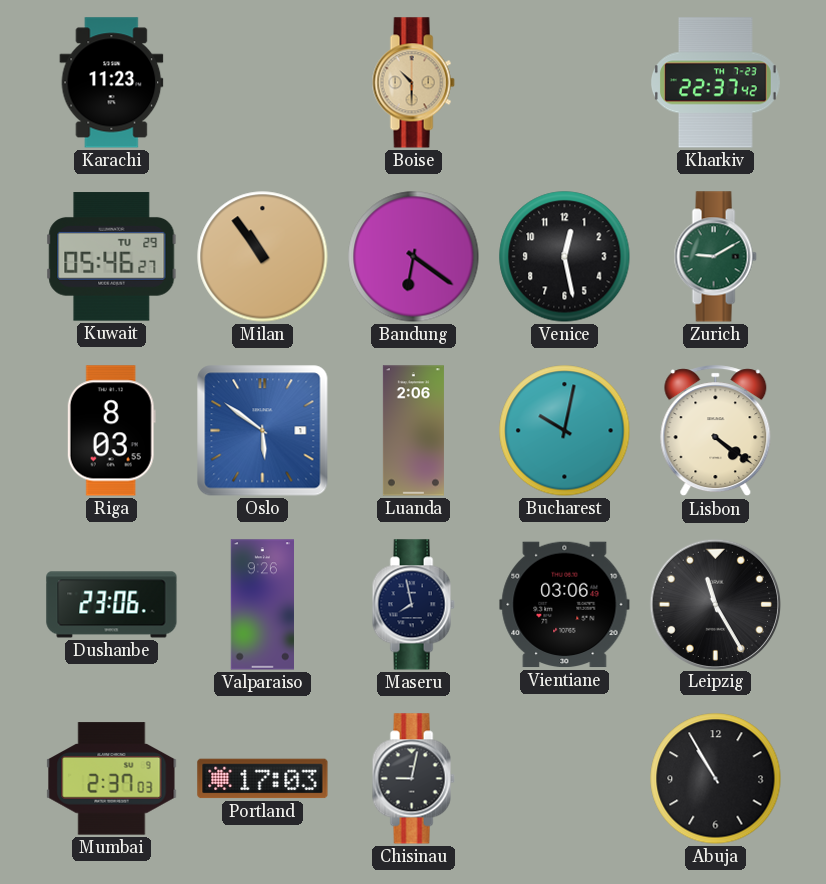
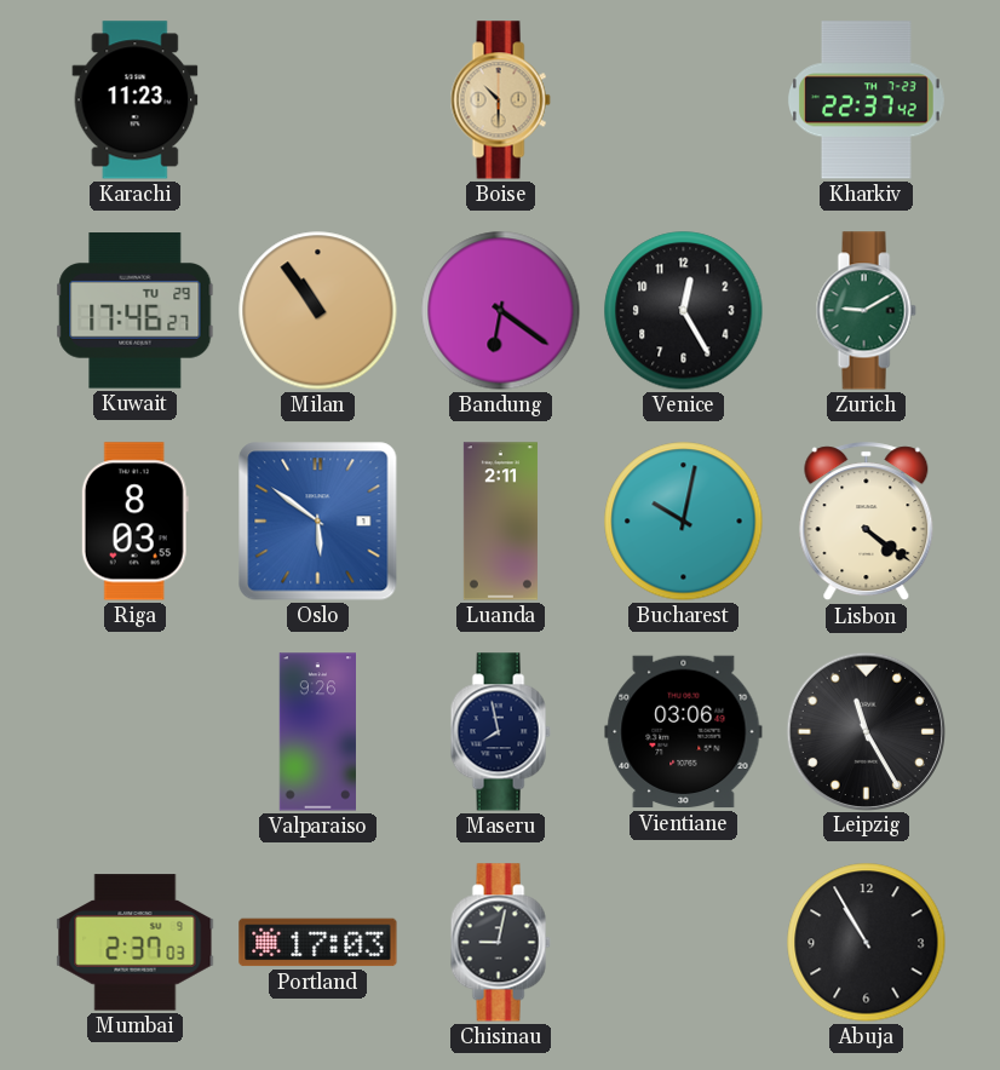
Kuwait: 05:46 -> 17:46 (136, 311)
Venice: 12:28 -> 12:25 (684, 311)
Luanda: 2:06 -> 2:11 (500, 522)
Dushanbe: 23:06 -> none (112, 605)
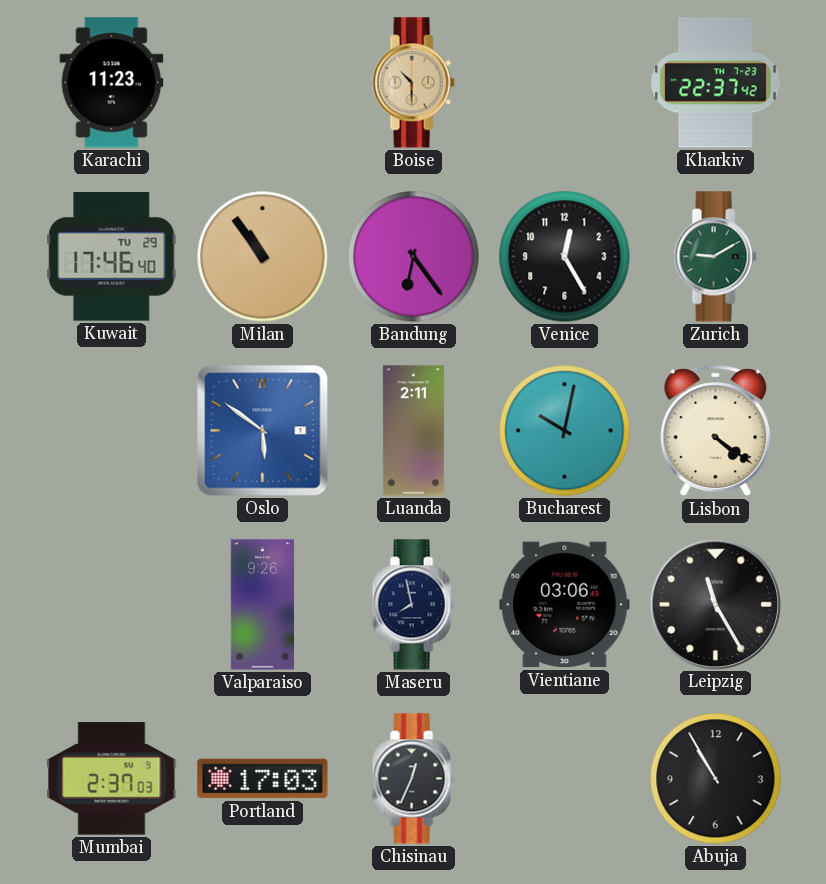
Kuwait: 17:46:27 -> 17:46:40 (112, 257)
Bandung: 6:21 -> 6:24 (414, 257)
Riga: 8:03 -> none (134, 522)
Chisinau: 9:02 -> 12:34 (413, 779)
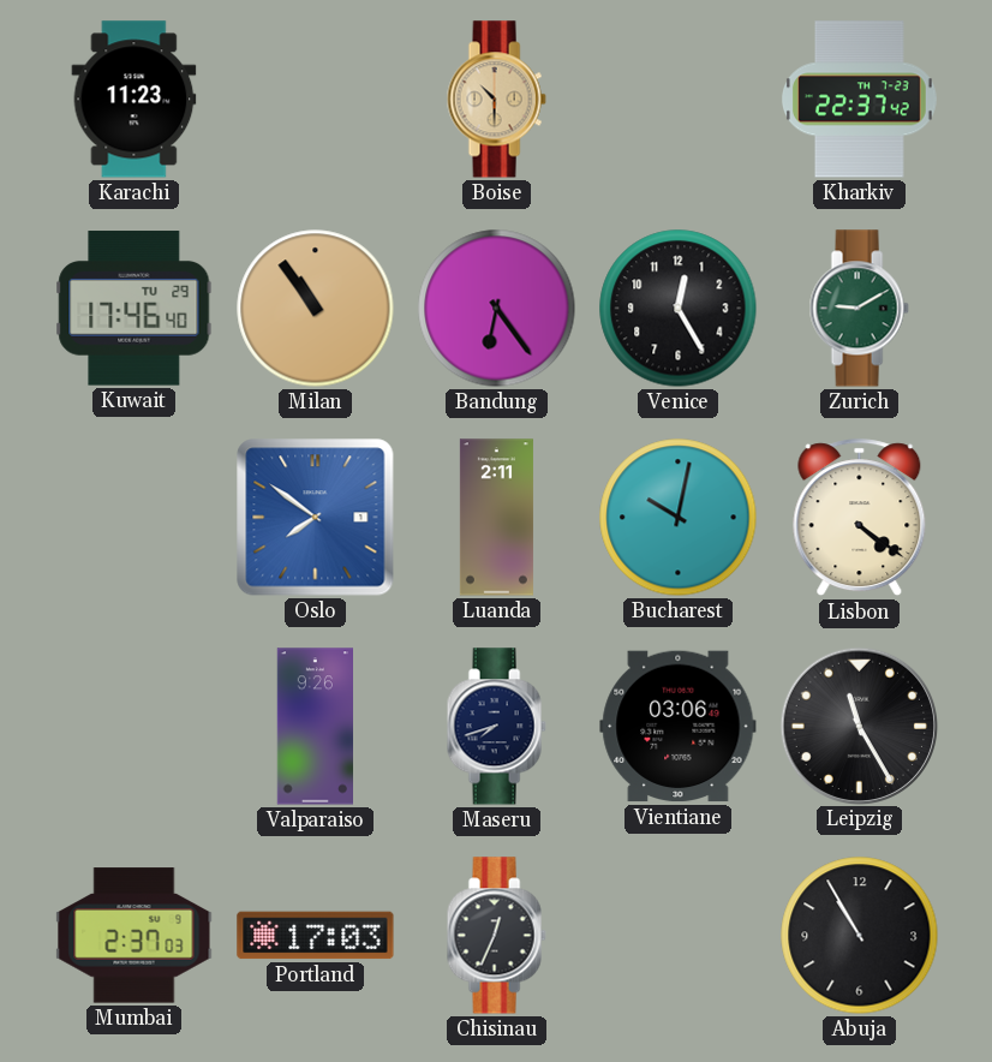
Oslo: 5:51 -> 7:51 (316, 518)
Maseru: 7:58 -> 7:42 (496, 727)
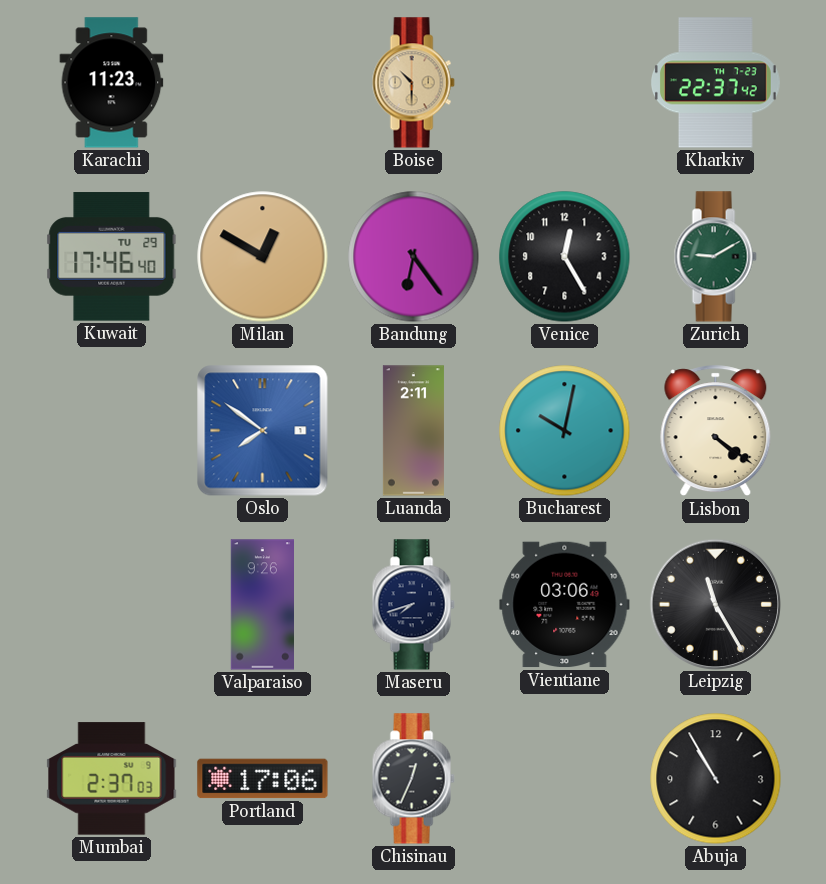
Milan: 10:54 -> 12:50 (263, 257)
Portland: 17:03 -> 17:06 (263, 779)
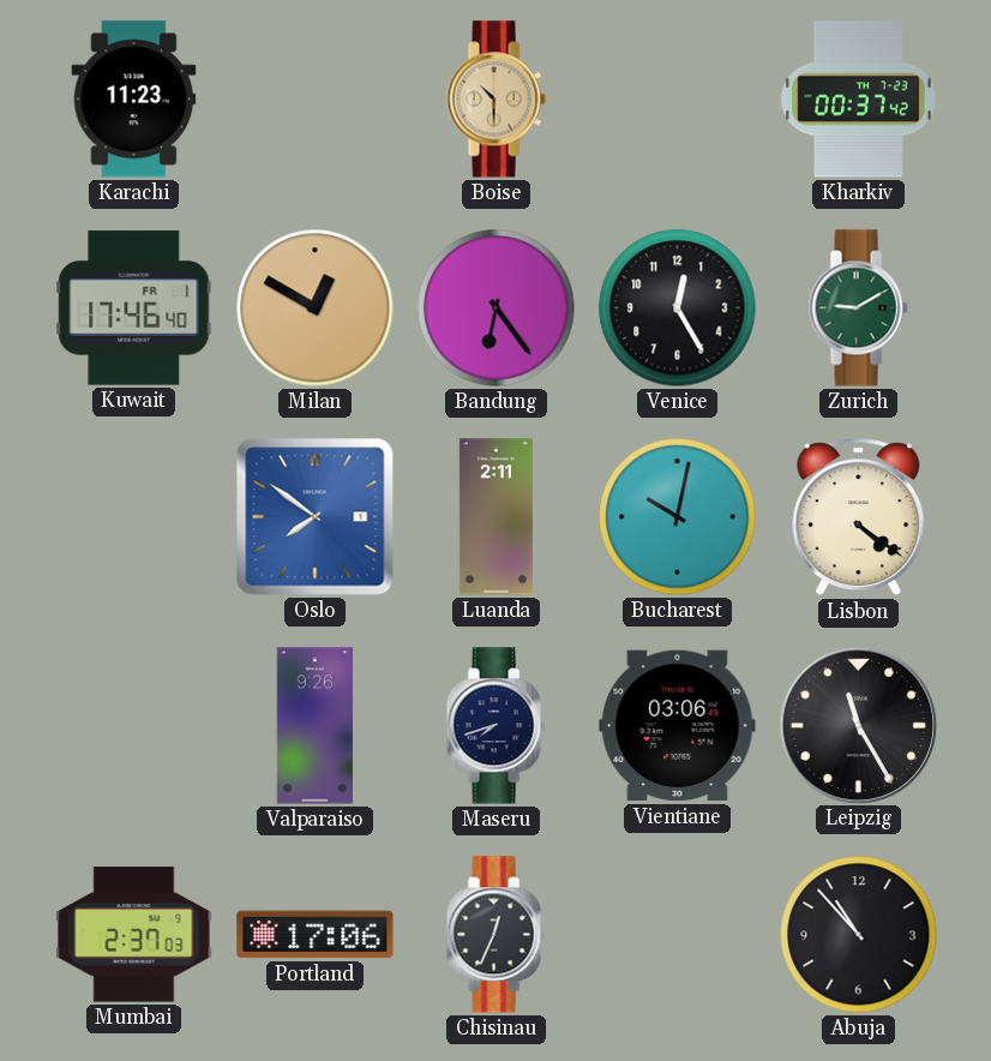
Kharkiv: 22:37 -> 00:37 (858, 100)
Kuwait date: TU 29 -> FR 1 (134, 308)
Abuja: 10:55 -> 10:53 (859, 935)
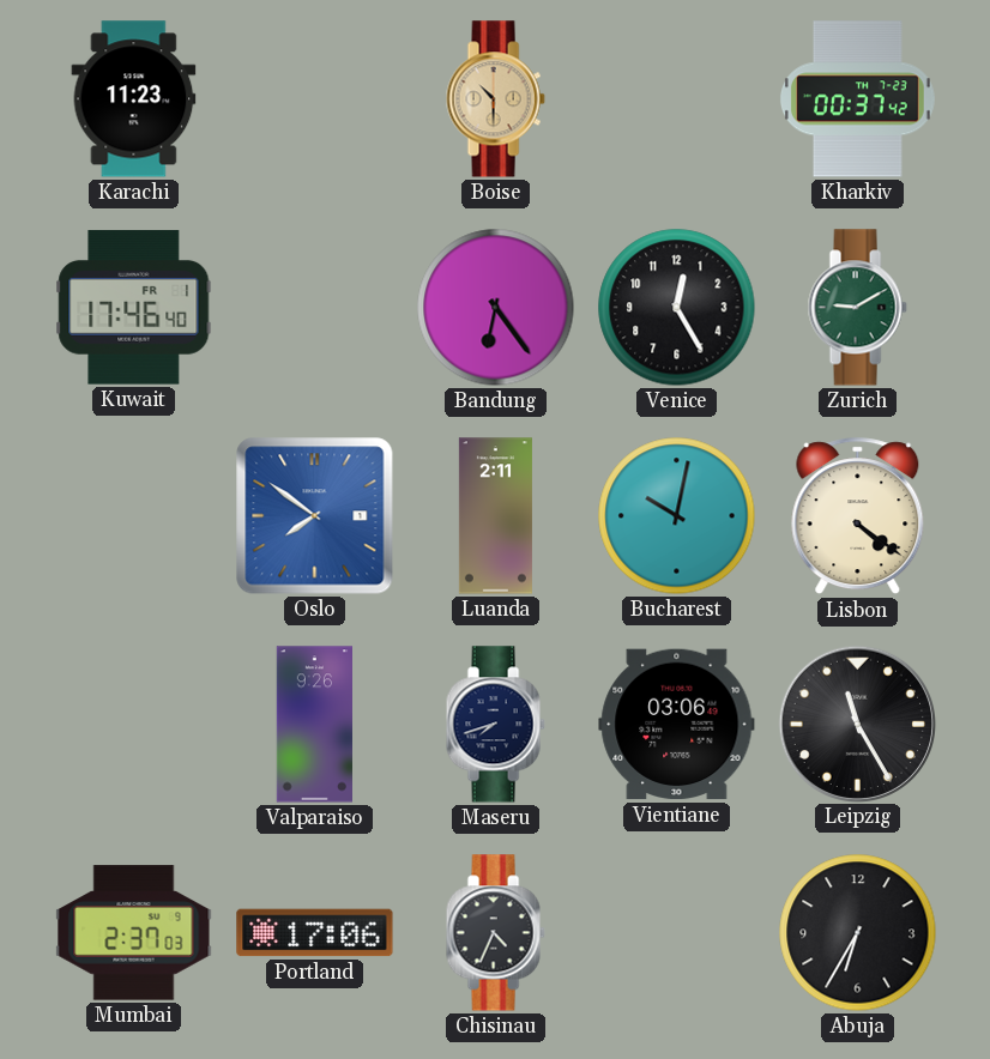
Milan: 12:50 -> none (316, 308)
Chisinau: 12:34 -> 4:34 (495, 933)
Abuja: 10:53 -> 6:35 (858, 933)
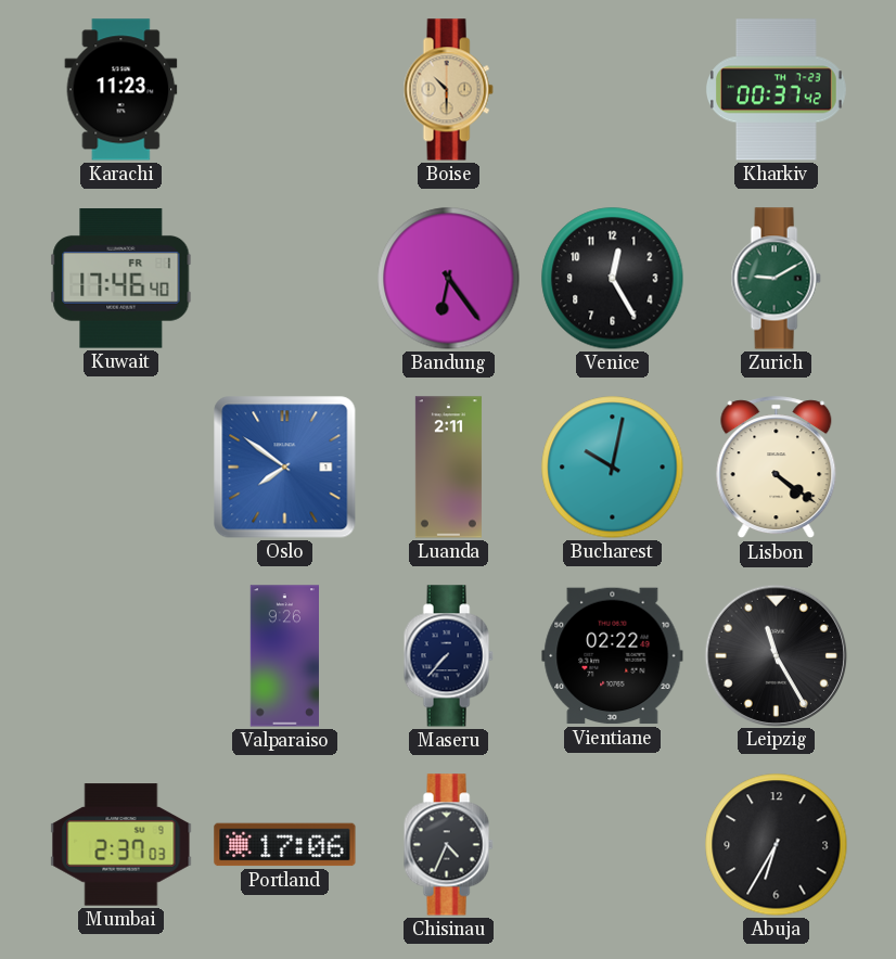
Maseru: 7:42 -> 7:37 (448, 656)
Vientiane: 03:06 -> 02:22 (613, 656)
